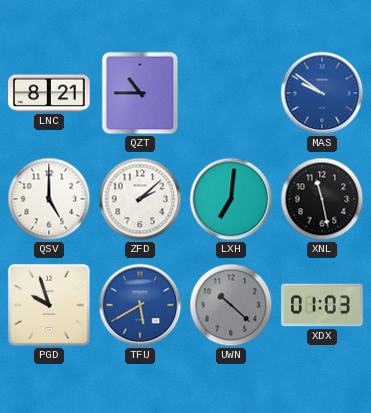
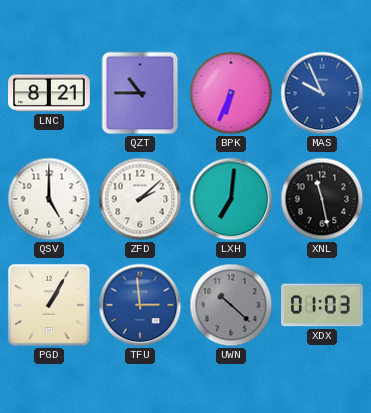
BPK: none -> 6:34 (231, 93)
MAS: 9:51 -> 9:56 (322, 93)
PGD: 9:57 -> 1:05 (49, 305)
TFU: 5:40 -> 2:59 (140, 305)
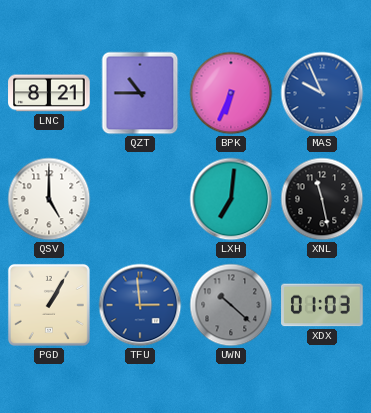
ZFD: 2:08 -> none (140, 199)
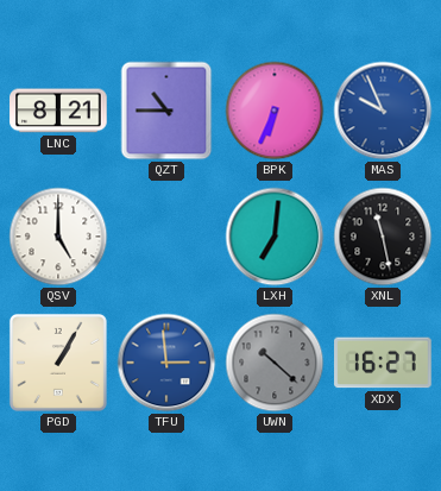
XDX: 01:03 -> 16:27 (383, 363)
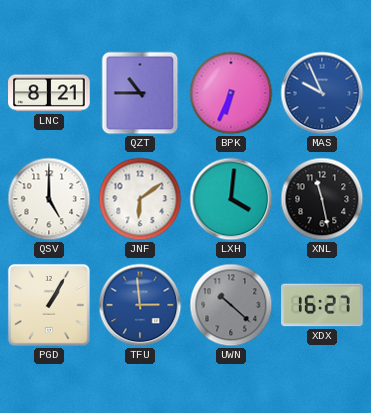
JNF: none -> 6:09 (140, 199)
LXH: 7:01 -> 4:01 (231, 199)
